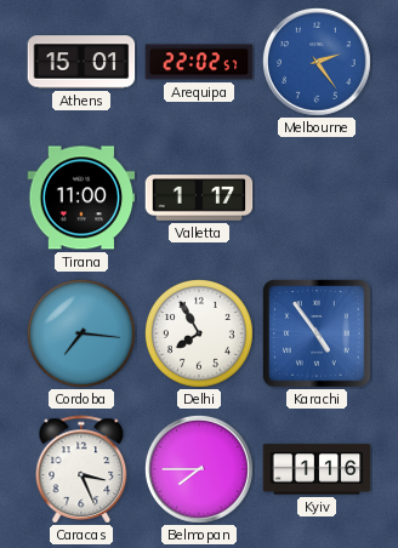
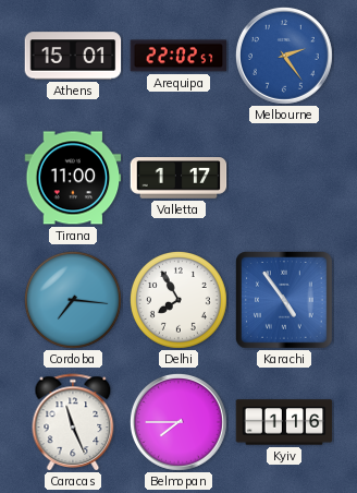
Caracas: 3:26 -> 11:26 (73, 422)
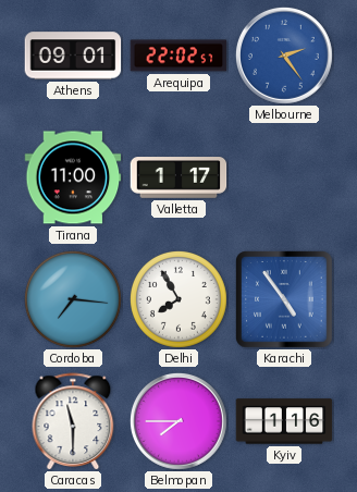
Athens: 15:01 -> 09:01 (73, 56)
Caracas: 11:26 -> 11:30 (73, 421)
